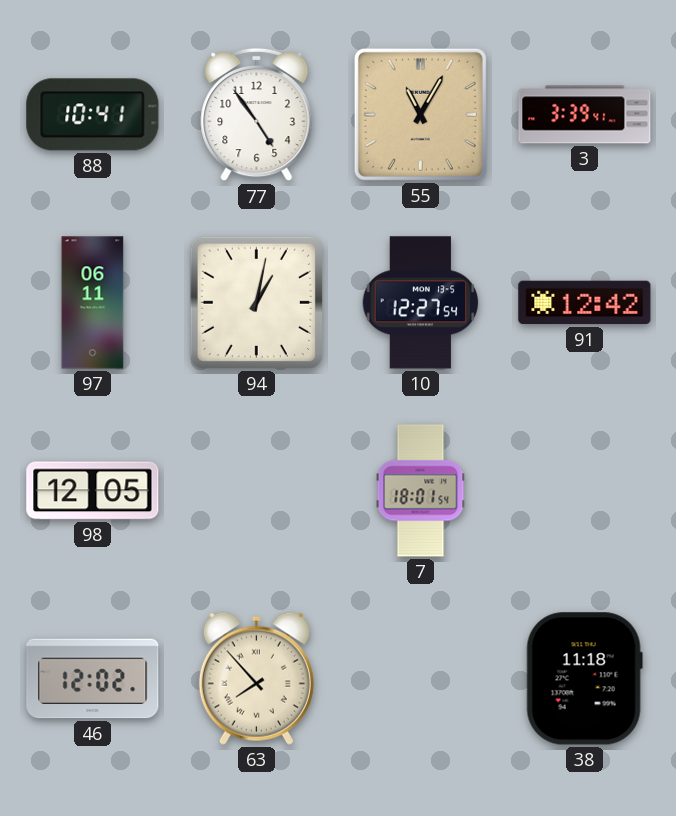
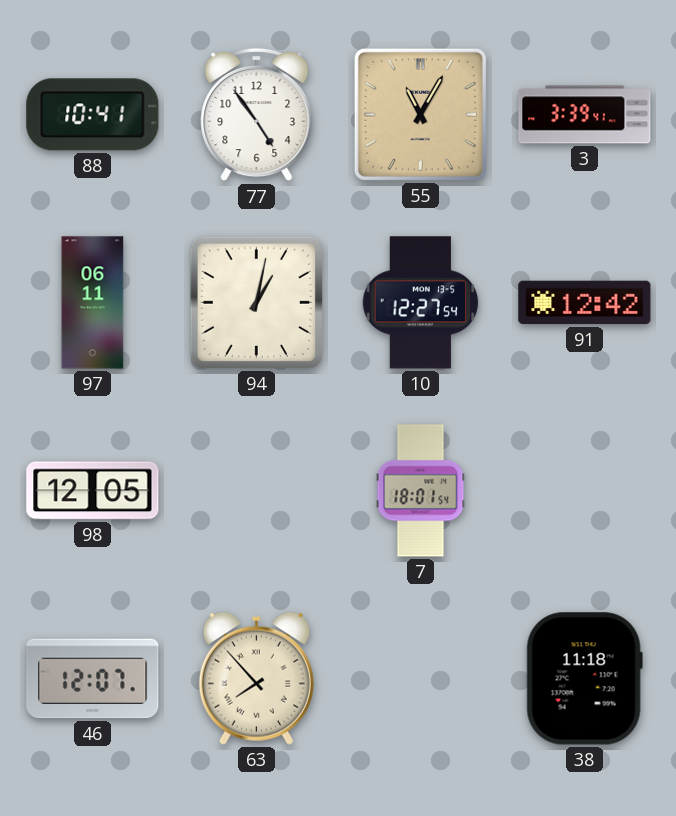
46: 12:02 -> 12:07 (93, 679)
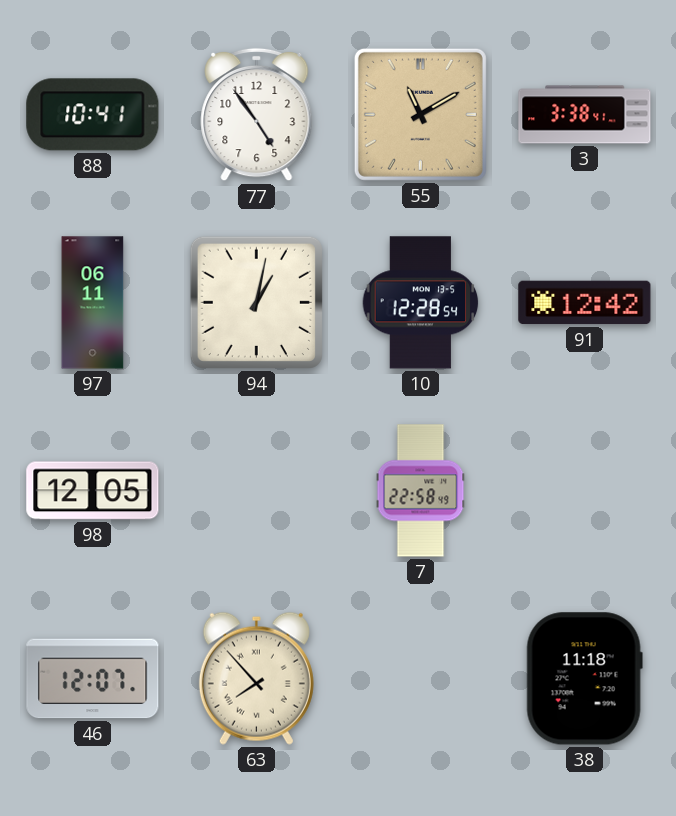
55: 11:05 -> 11:10 (420, 114)
3: 3:39 -> 3:38 (585, 115)
10: 12:27 -> 12:28 (421, 303)
7: 18:01 -> 22:58 (421, 491)
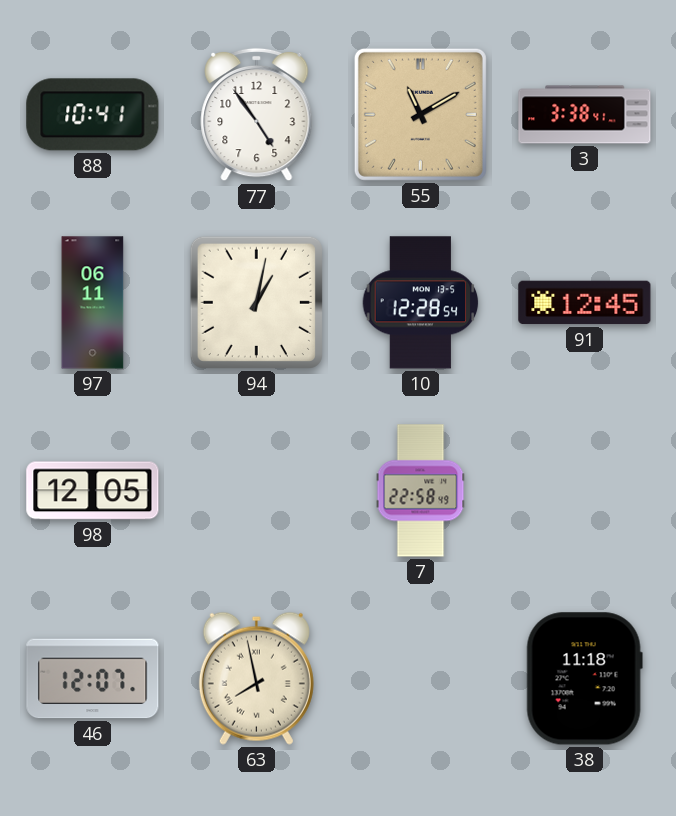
91: 12:42 -> 12:45 (585, 303)
63: 7:53 -> 7:58 (256, 678)
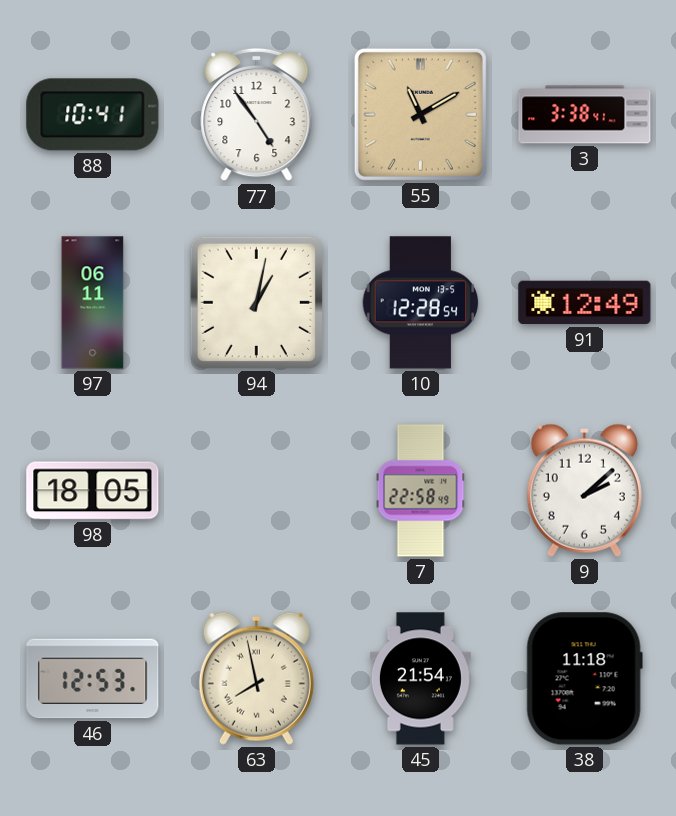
91: 12:45 -> 12:49 (585, 303)
98: 12:05 -> 18:05 (93, 491)
9: none -> 2:08 (584, 490)
46: 12:07 -> 12:53 (93, 679)
45: none -> 21:54 (420, 679)
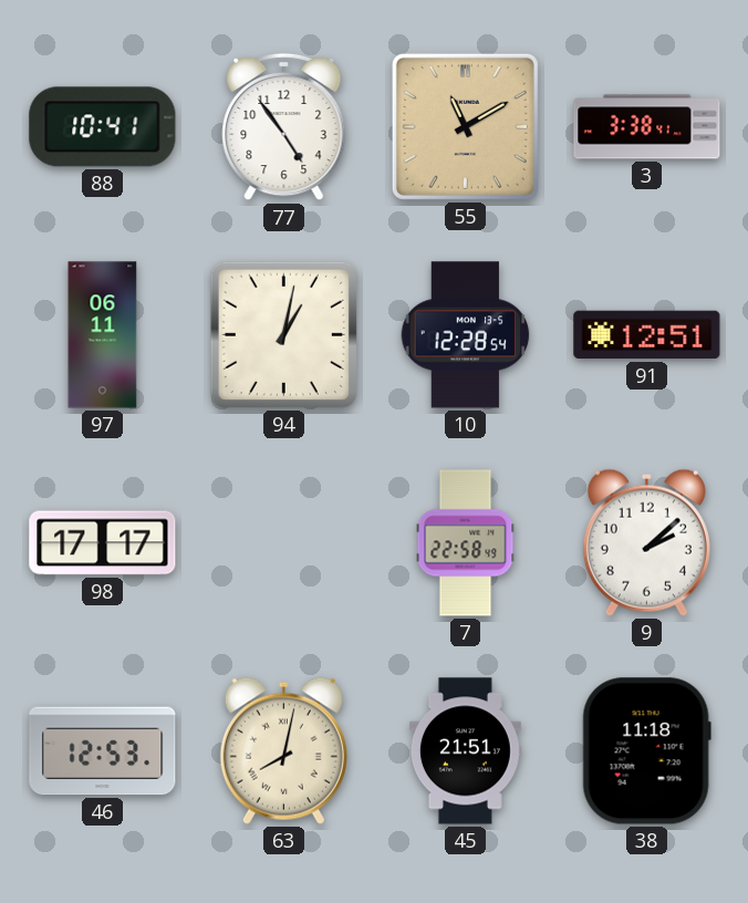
91: 12:49 -> 12:51 (647, 335)
98: 18:05 -> 17:17 (103, 543)
63: 7:58 -> 8:02 (283, 750)
45: 21:54 -> 21:51 (465, 751)
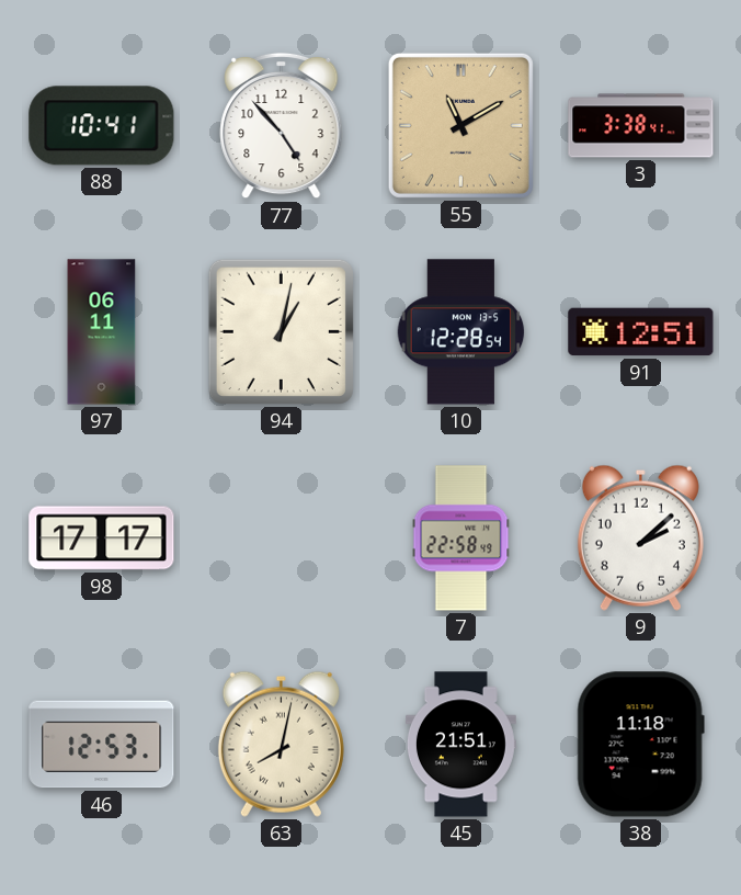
77: 4:54 -> 4:53 (282, 126)
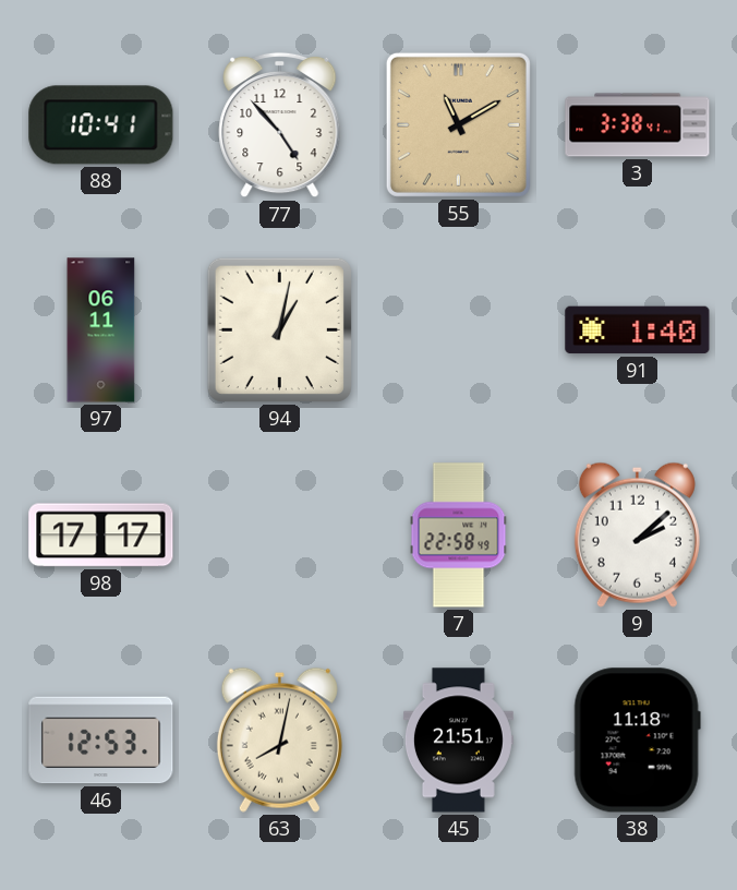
10: 12:28 -> none (461, 332)
91: 12:51 -> 1:40 (638, 330)
